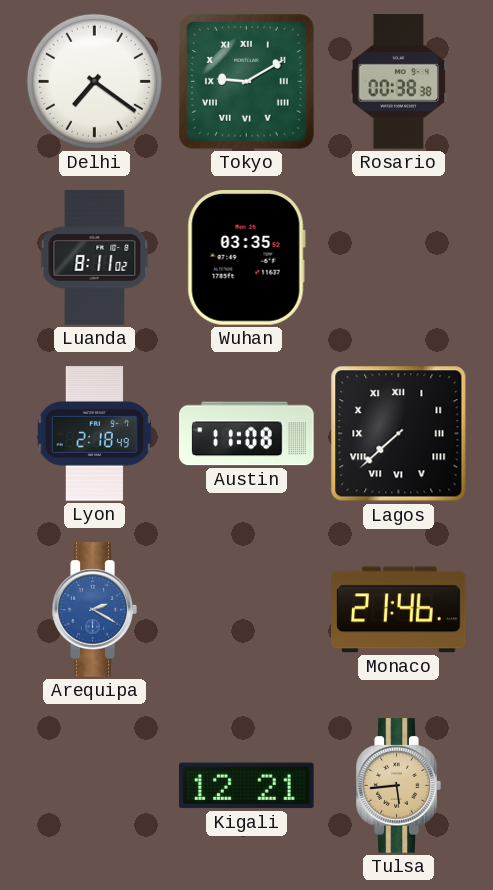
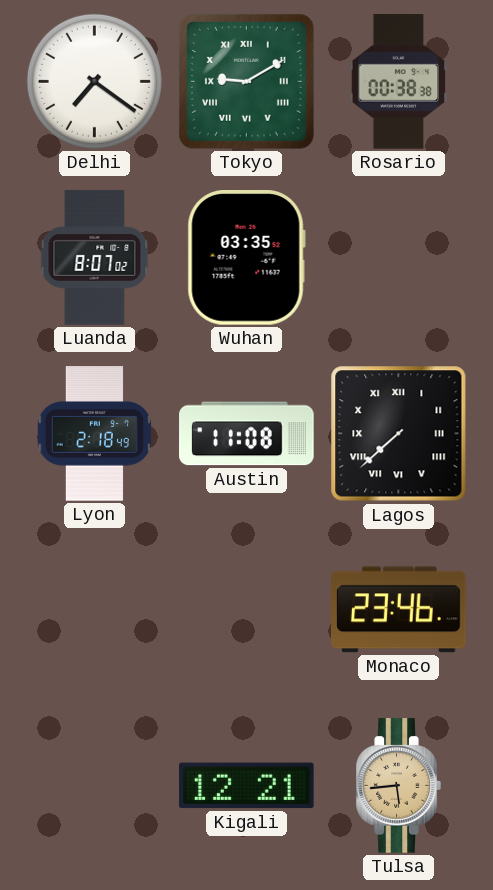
Luanda: 8:11 -> 8:07 (95, 258)
Arequipa: 2:20 -> none (94, 610)
Monaco: 21:46 -> 23:46 (399, 610)
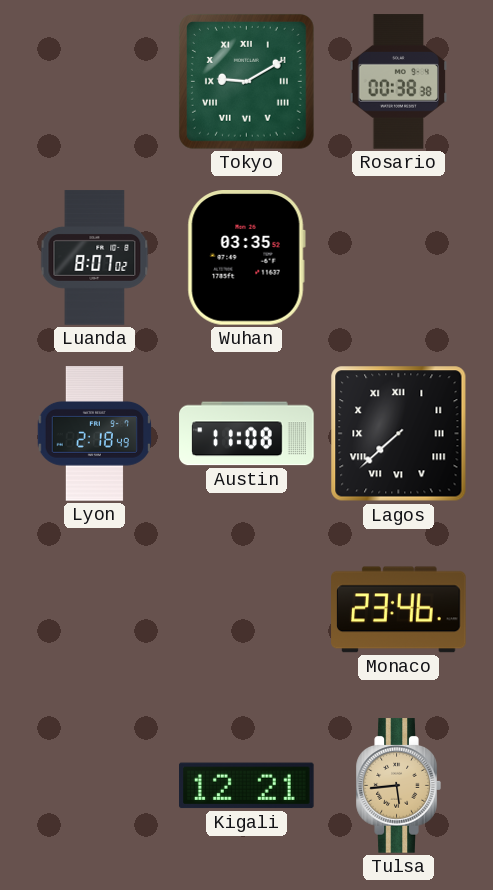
Delhi: 7:21 -> none (94, 81)
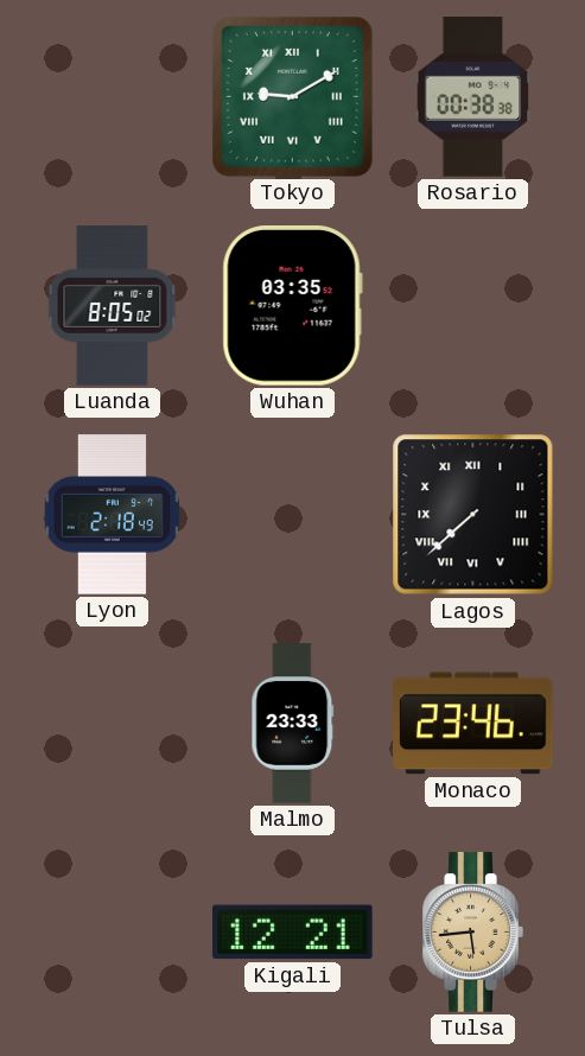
Luanda: 8:07 -> 8:05 (113, 306)
Austin: 11:08 -> none (247, 434)
Malmo: none -> 23:33 (293, 724)
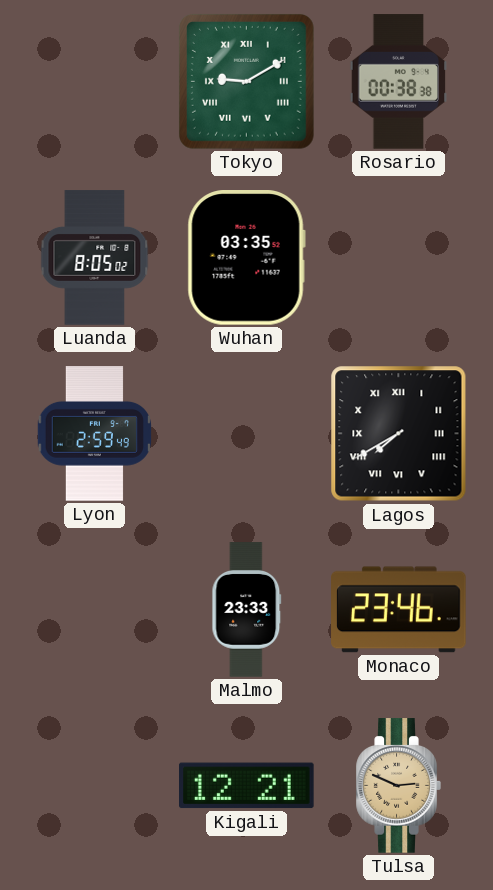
Lyon: 2:18 -> 2:59 (94, 434)
Lagos: 7:38 -> 7:40 (399, 434)
Tulsa: 5:44 -> 2:49 (398, 786)
